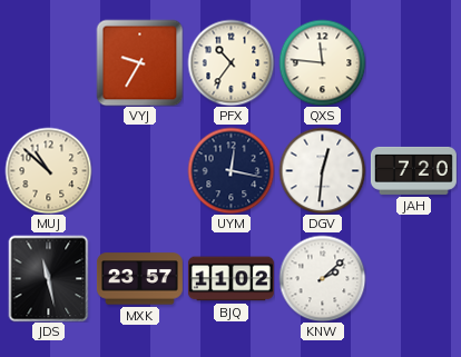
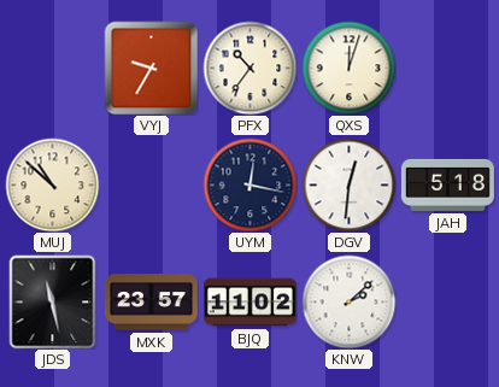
QXS: 11:46 -> 12:03 (348, 68)
JAH: 7:20 -> 5:18 (447, 184)
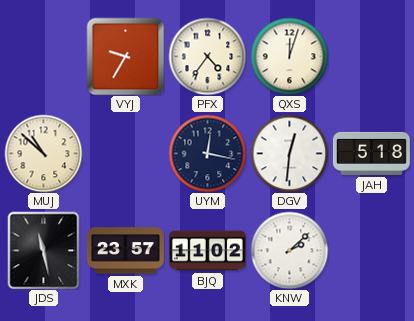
PFX: 10:36 -> 4:36 (207, 56)
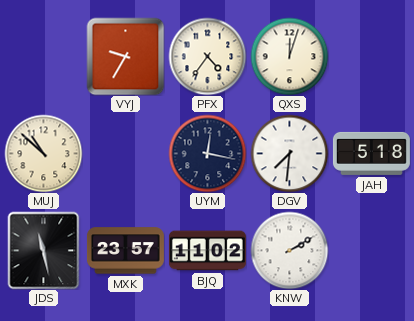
DGV: 12:31 -> 7:31 (289, 153)
KNW: 2:08 -> 2:10 (289, 250)
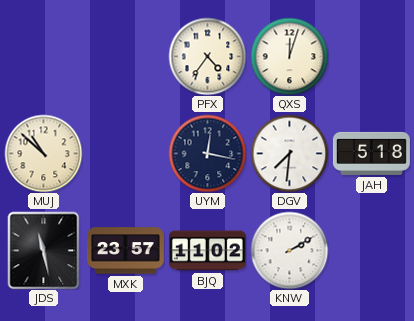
VYJ: 9:35 -> none (125, 56)
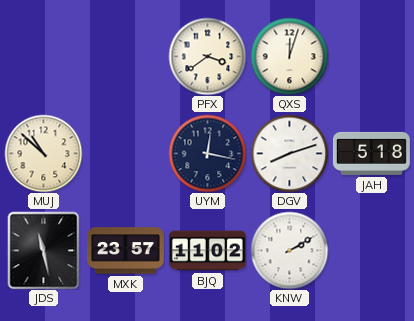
PFX: 4:36 -> 3:39 (207, 56)
DGV: 7:31 -> 8:12 (289, 153)
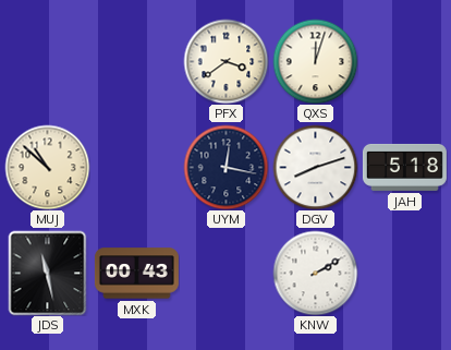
MXK: 23:57 -> 00:43 (136, 274)
BJQ: 11:02 -> none (207, 251)
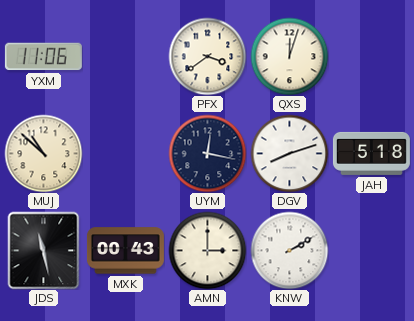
YXM: none -> 11:06 (43, 57)
AMN: none -> 3:00 (207, 250)
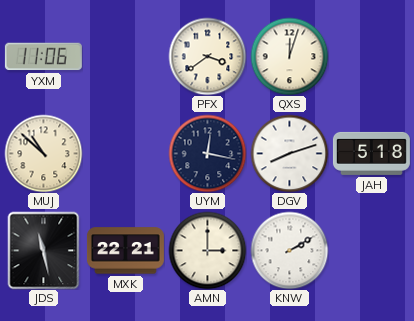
MXK: 00:43 -> 22:21 (125, 251)
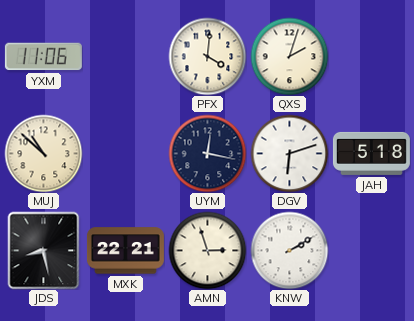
PFX: 3:39 -> 4:01 (207, 56)
QXS: 12:03 -> 2:03 (289, 56)
DGV: 8:12 -> 6:12 (289, 153)
JDS: 11:28 -> 8:28 (44, 250)
AMN: 3:00 -> 2:57 (207, 250)
